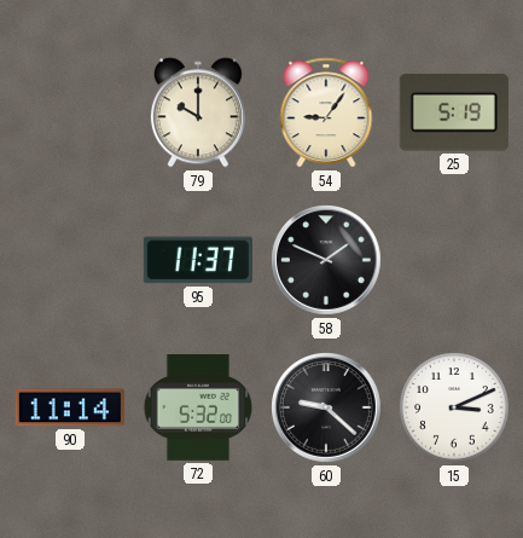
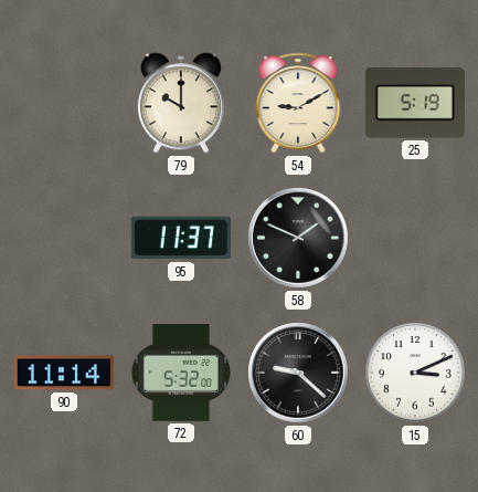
54: 9:06 -> 9:10 (298, 103)
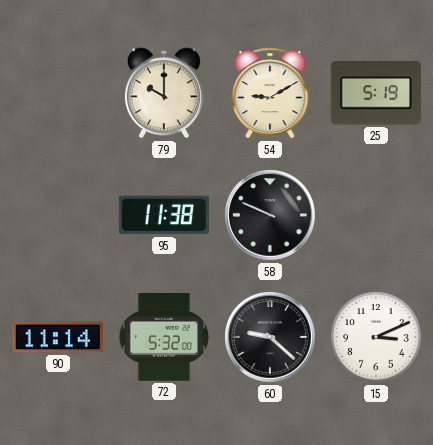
95: 11:37 -> 11:38 (164, 215)
58: 1:49 -> 9:49 (271, 216)
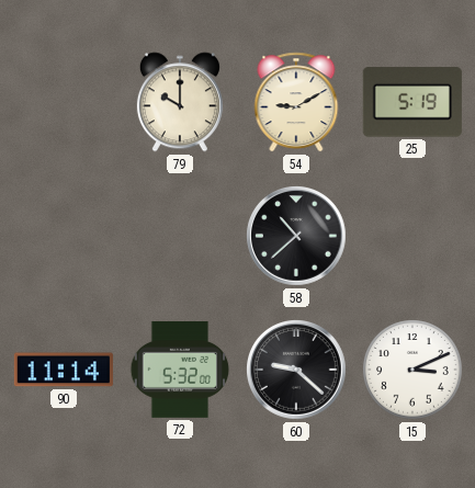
95: 11:38 -> none (164, 215)
58: 9:49 -> 10:38 (297, 237)
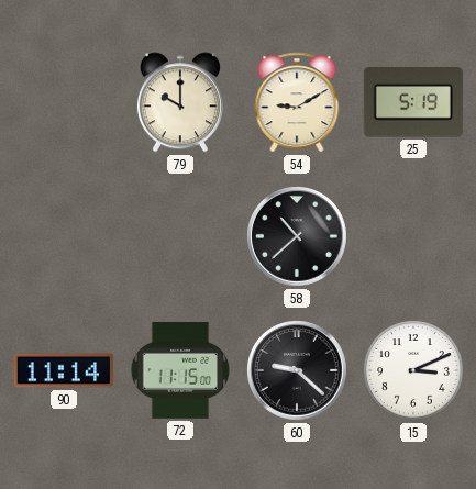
72: 5:32 -> 11:15 (180, 371)
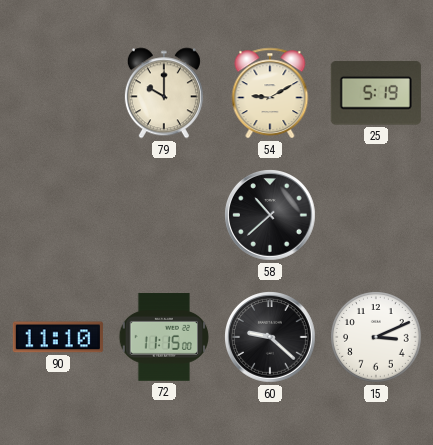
90: 11:14 -> 11:10 (58, 337)
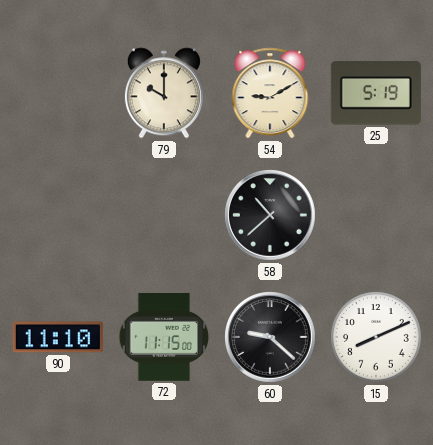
15: 3:11 -> 8:11 (376, 337)
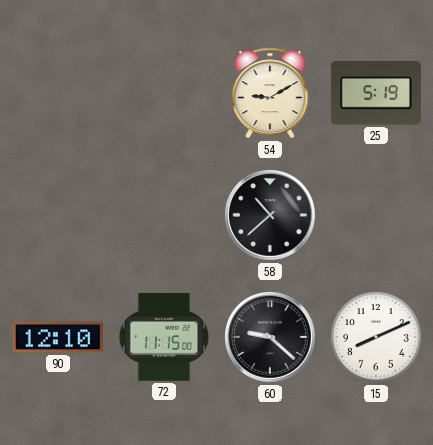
79: 10:00 -> none (164, 93)
90: 11:10 -> 12:10 (58, 337)
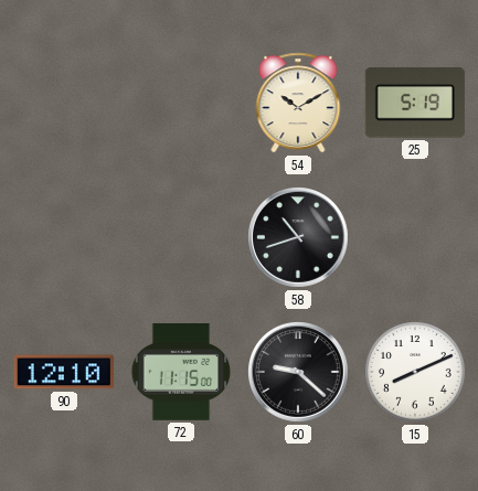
54: 9:10 -> 10:10 (298, 103)
58: 10:38 -> 10:42 (299, 238)
